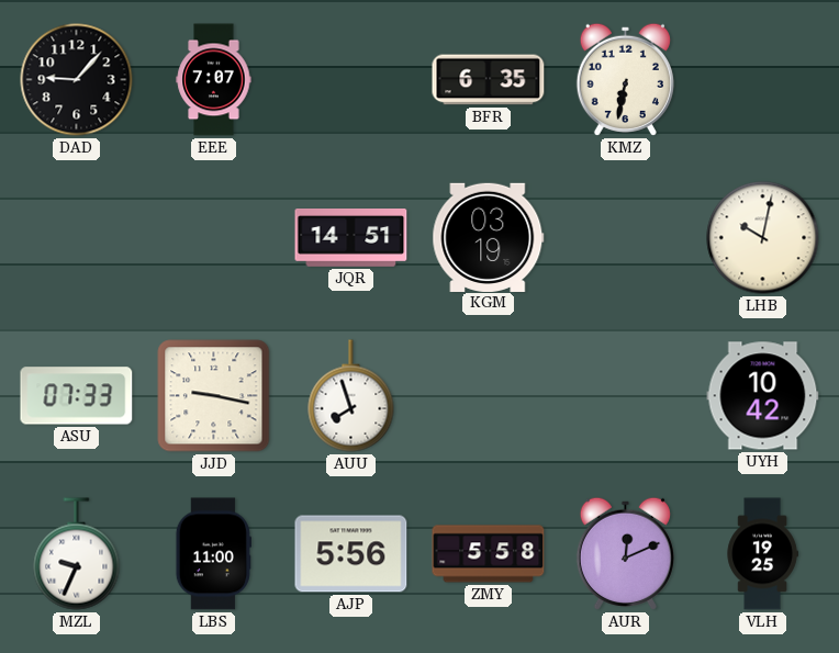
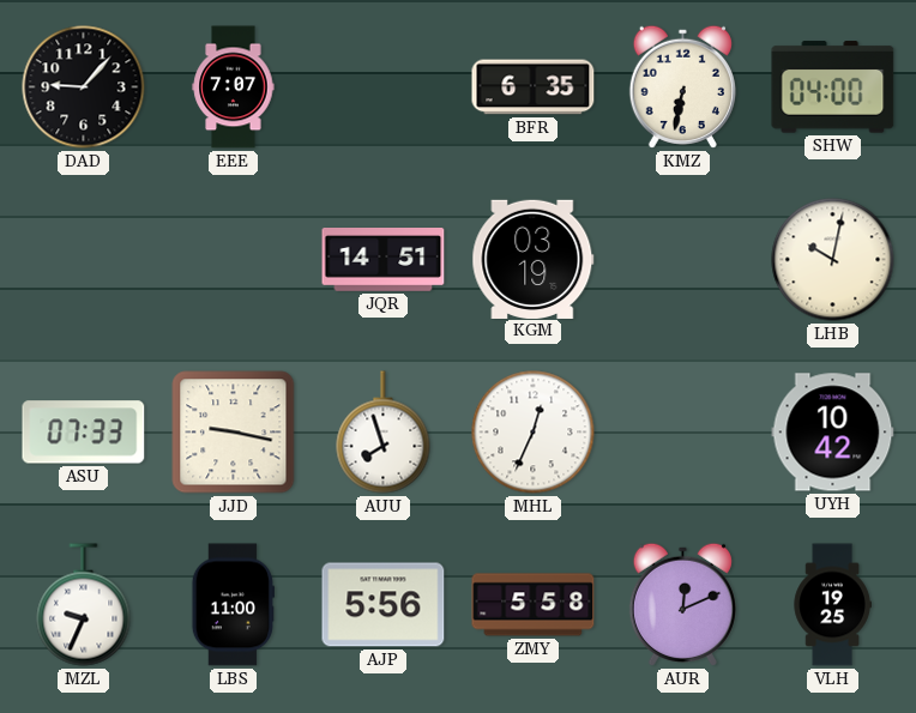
SHW: none -> 04:00 (833, 87)
MHL: none -> 12:34 (534, 433)
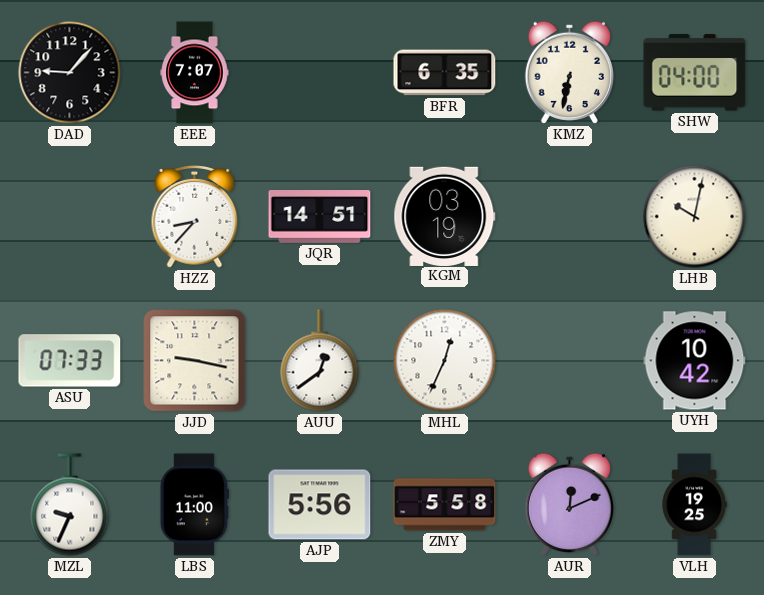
HZZ: none -> 8:37 (195, 217)
AUU: 7:57 -> 12:39 (320, 361)
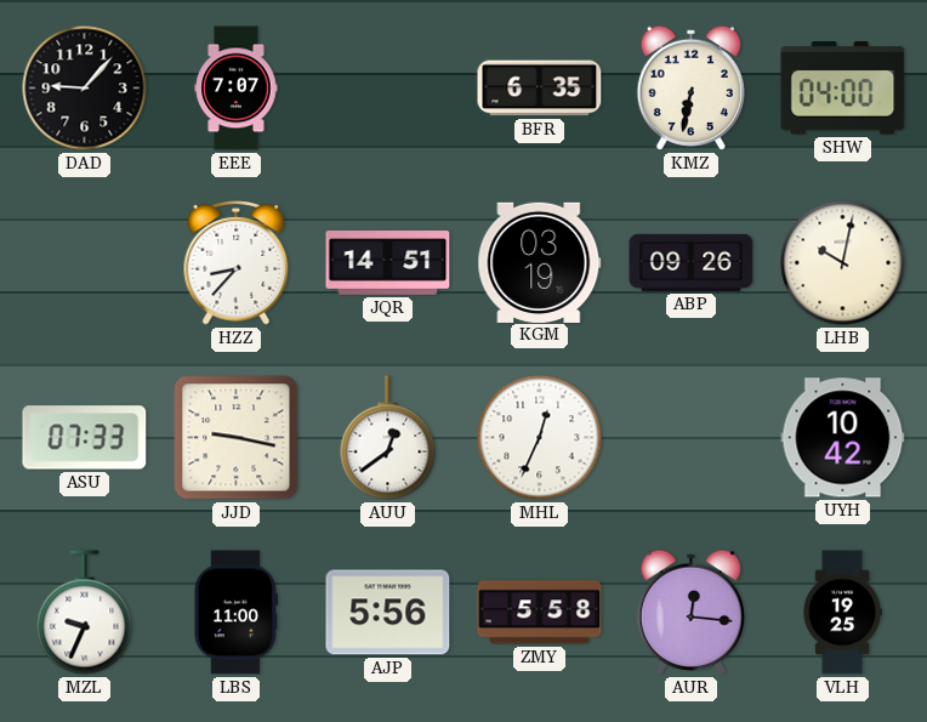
ABP: none -> 09:26 (692, 262)
AUR: 12:11 -> 12:16 (690, 612)
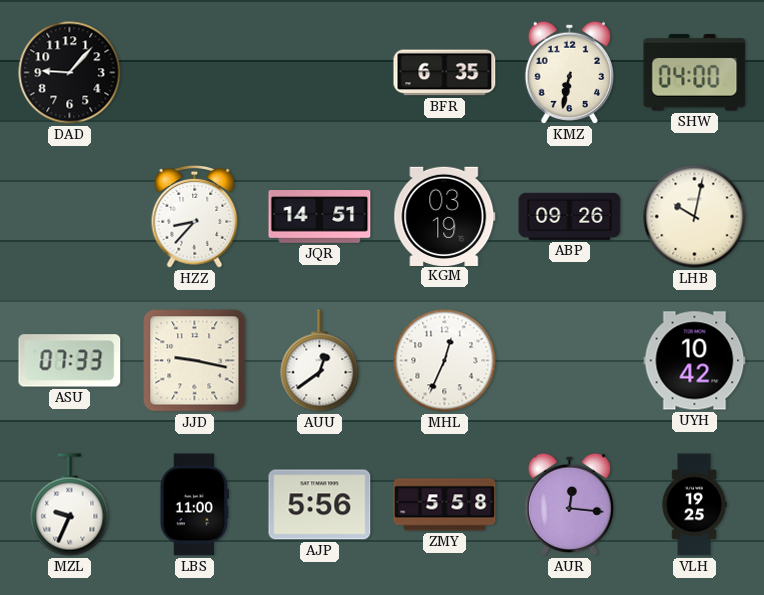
EEE: 7:07 -> none (237, 89)
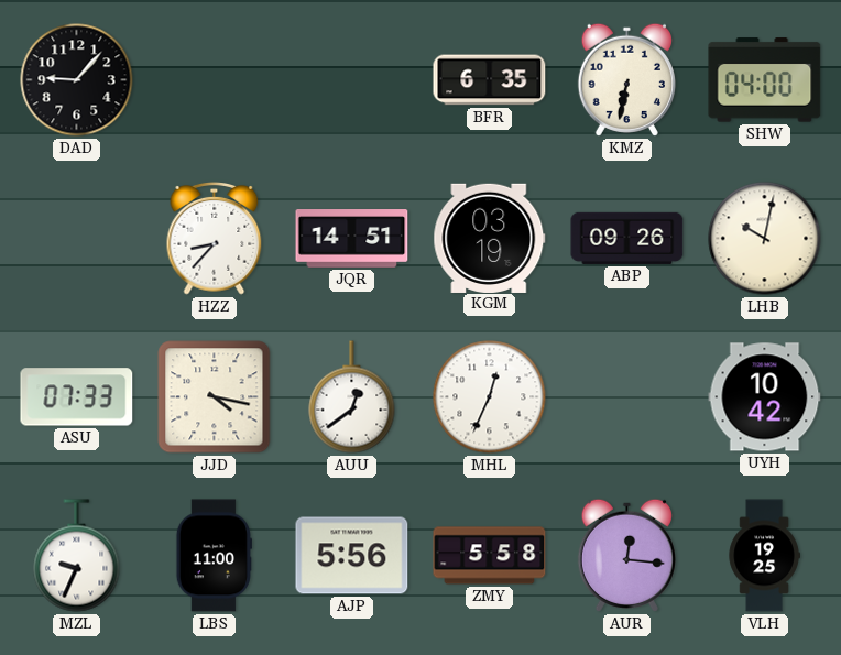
JJD: 9:17 -> 4:17 (215, 397)
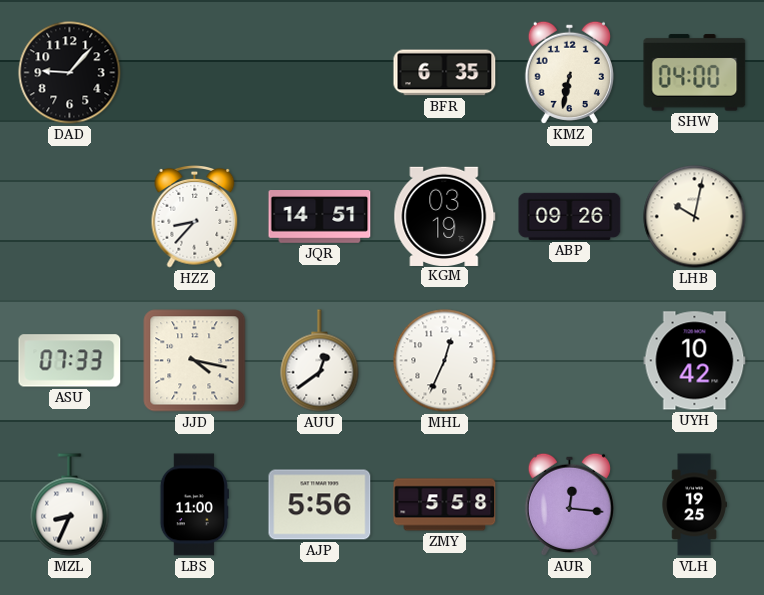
MZL: 9:34 -> 8:34 (70, 505)
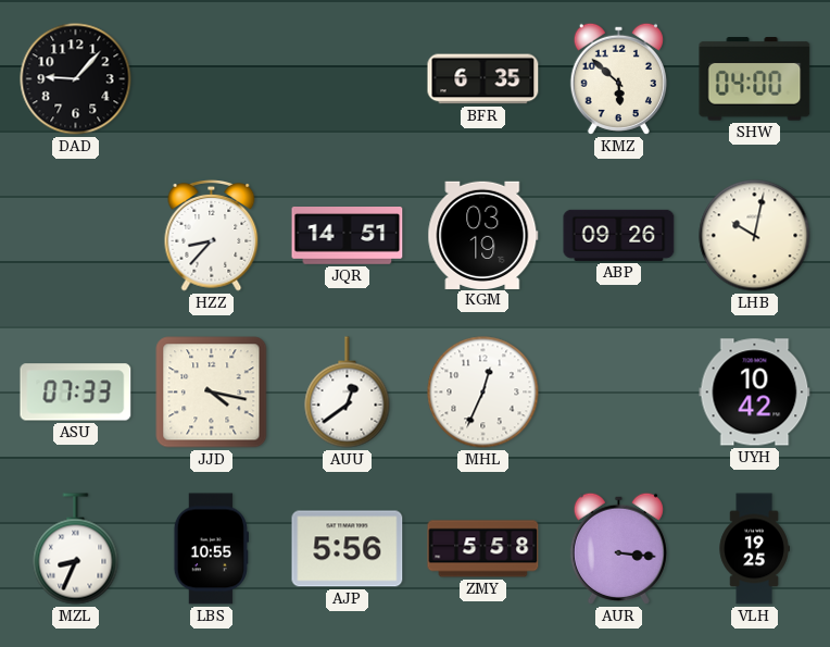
KMZ: 6:32 -> 5:52 (618, 78)
LBS: 11:00 -> 10:55 (211, 549)
AUR: 12:16 -> 3:16 (618, 548)
